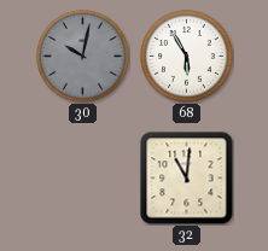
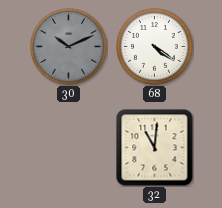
30: 10:02 -> 10:11 (69, 47)
68: 5:55 -> 4:21 (155, 47)
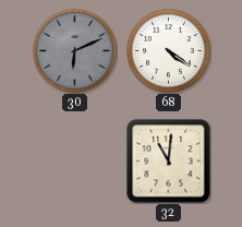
30: 10:11 -> 6:11 (75, 51)
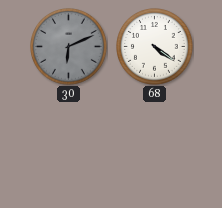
32: 11:01 -> none (169, 162)
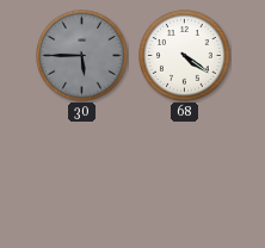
30: 6:11 -> 5:45 (82, 56)
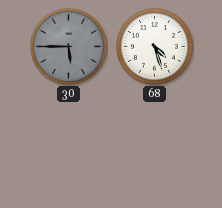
68: 4:21 -> 4:27 (155, 47)
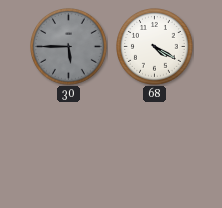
68: 4:27 -> 4:20 (155, 47)
